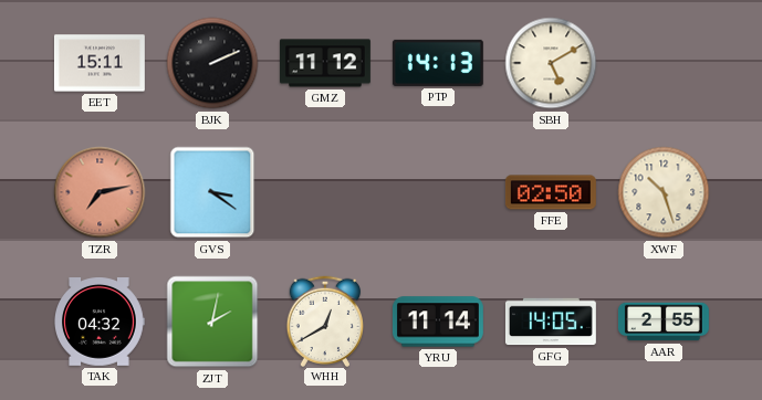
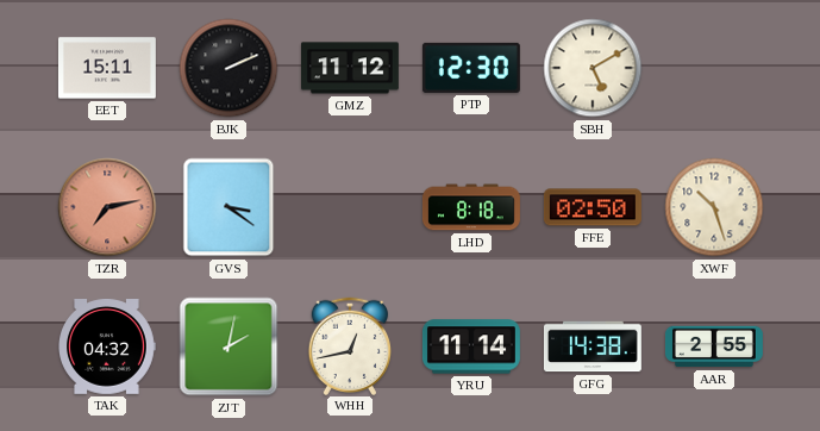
PTP: 14:13 -> 12:30 (471, 68)
LHD: none -> 8:18 (471, 207)
WHH: 12:40 -> 12:43 (349, 345)
GFG: 14:05 -> 14:38 (593, 346)
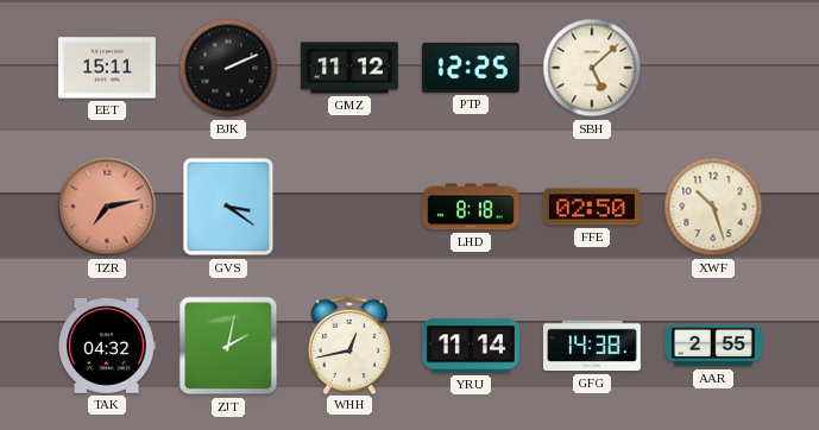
PTP: 12:30 -> 12:25 (471, 68)
SBH: 5:10 -> 5:08 (592, 68)
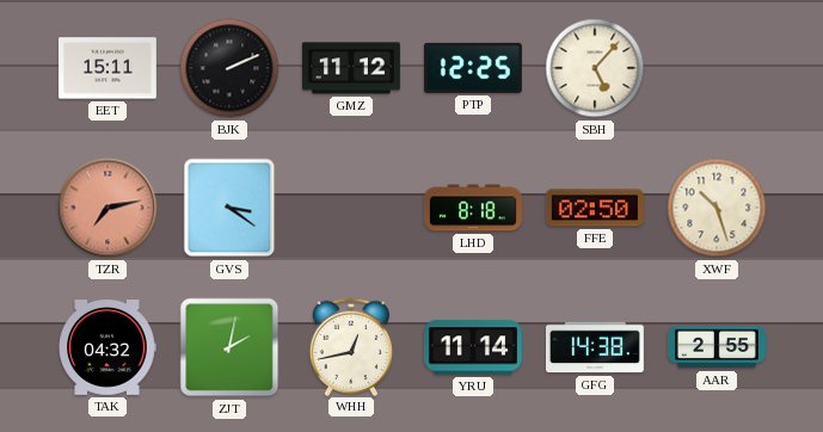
SBH: 5:08 -> 5:07 (595, 68)
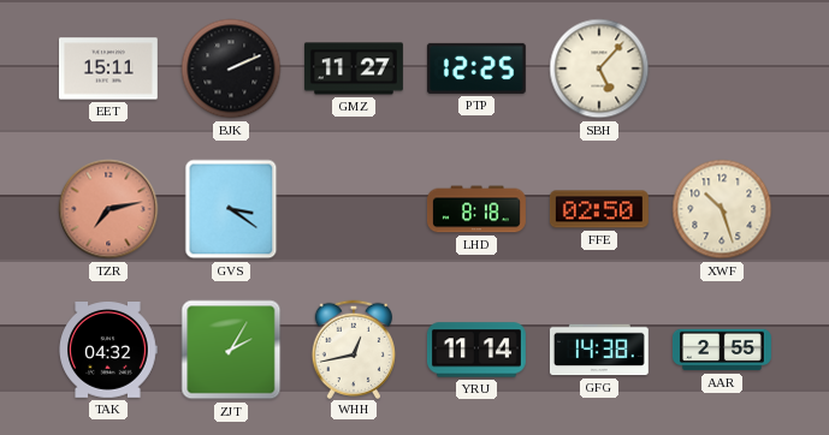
GMZ: 11:12 -> 11:27 (354, 68)
ZJT: 2:02 -> 2:05 (231, 350)
